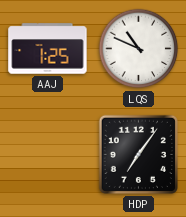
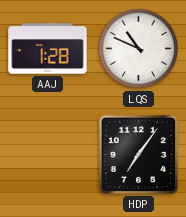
AAJ: 1:25 -> 1:28 (48, 49)
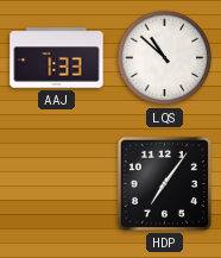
AAJ: 1:28 -> 1:33 (57, 58)
LQS: 10:49 -> 10:52 (165, 58)
